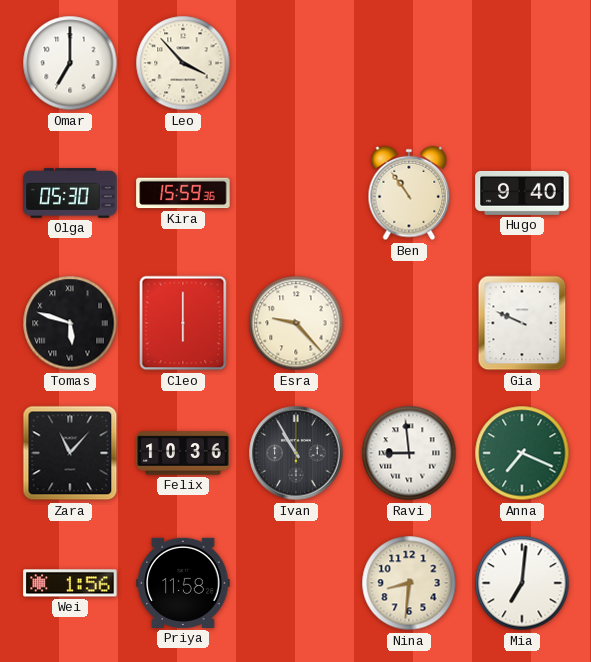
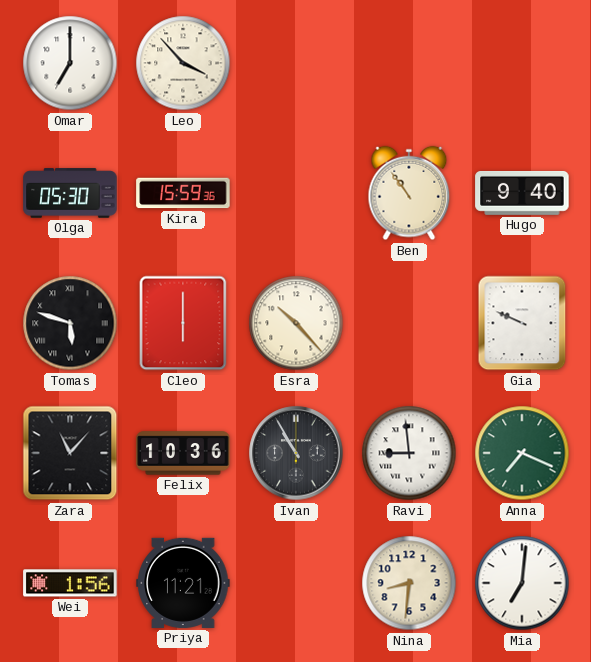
Esra: 9:23 -> 10:23 (296, 323)
Priya: 11:58 -> 11:21 (183, 583)
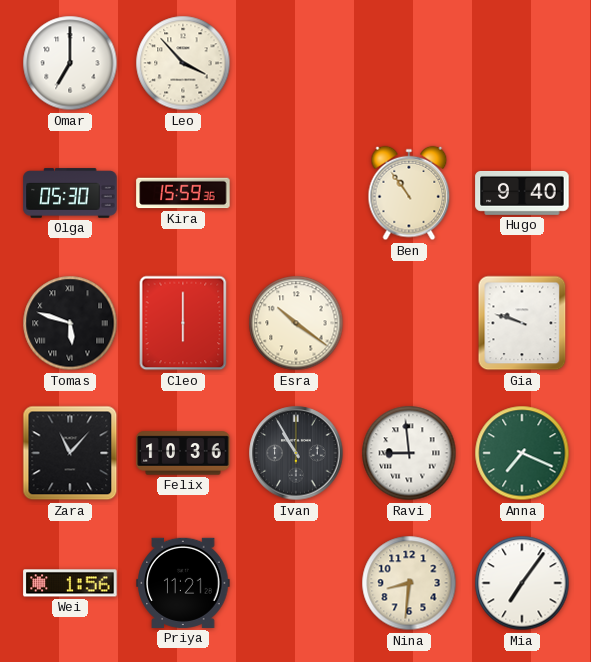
Esra: 10:23 -> 10:21 (296, 323)
Gia: 9:49 -> 9:48 (522, 323)
Mia: 7:01 -> 7:06 (522, 583)
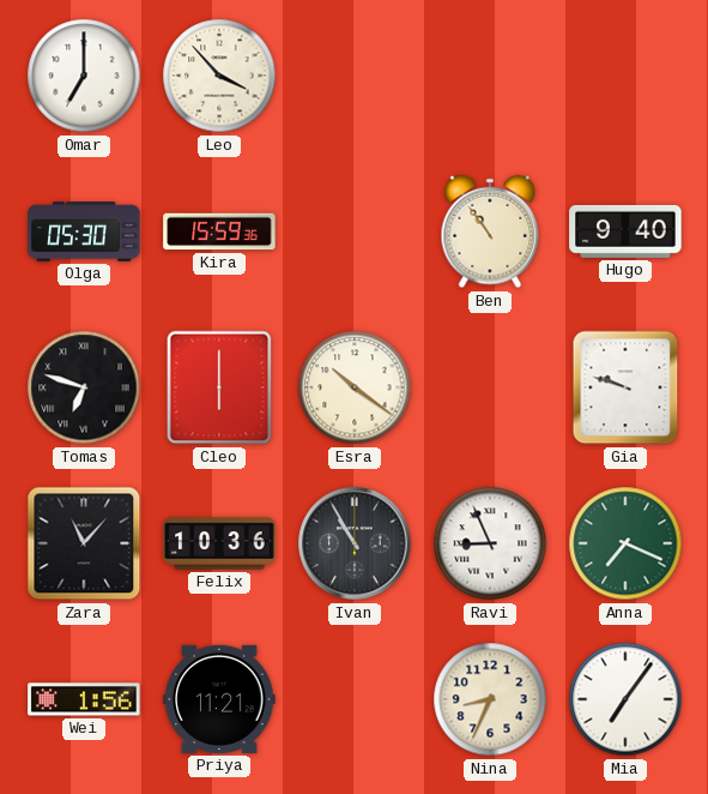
Tomas: 5:48 -> 6:48 (84, 387)
Ravi: 8:59 -> 8:56 (490, 543)
Nina: 8:31 -> 8:34 (490, 699)
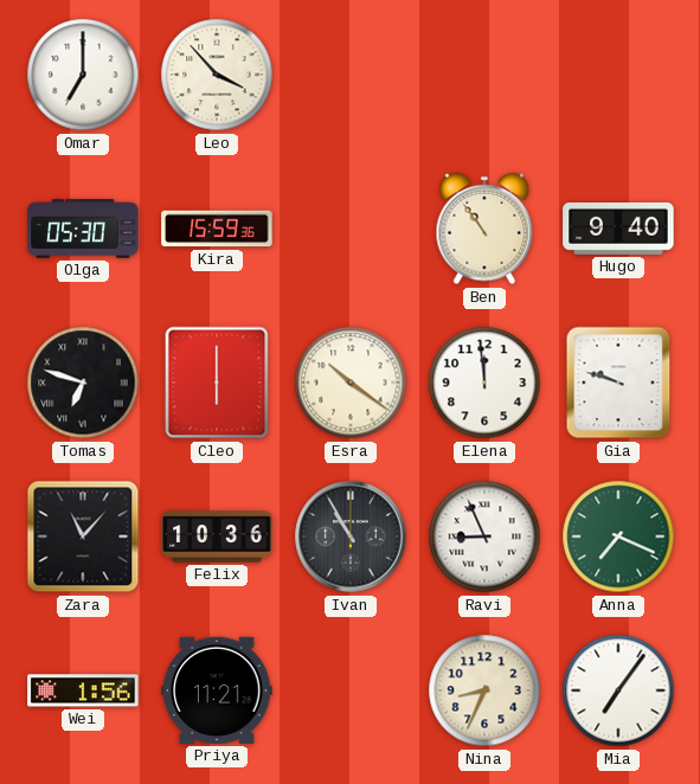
Elena: none -> 11:59 (484, 383)
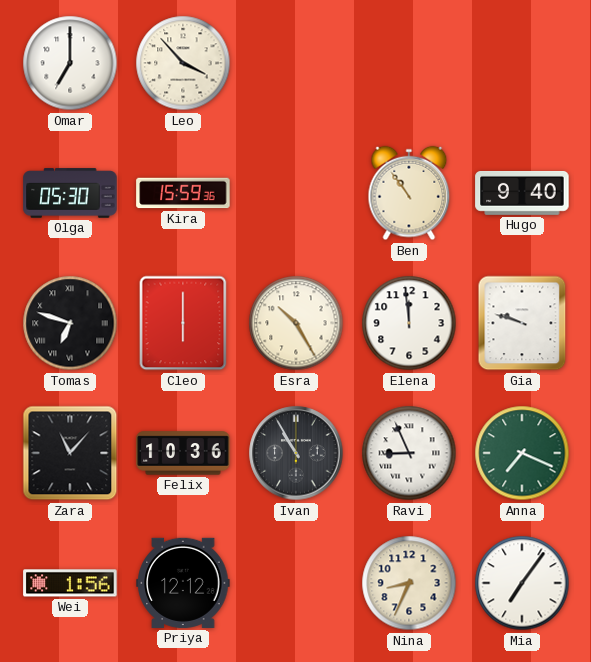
Esra: 10:21 -> 10:25 (296, 323)
Priya: 11:21 -> 12:12 (183, 583)
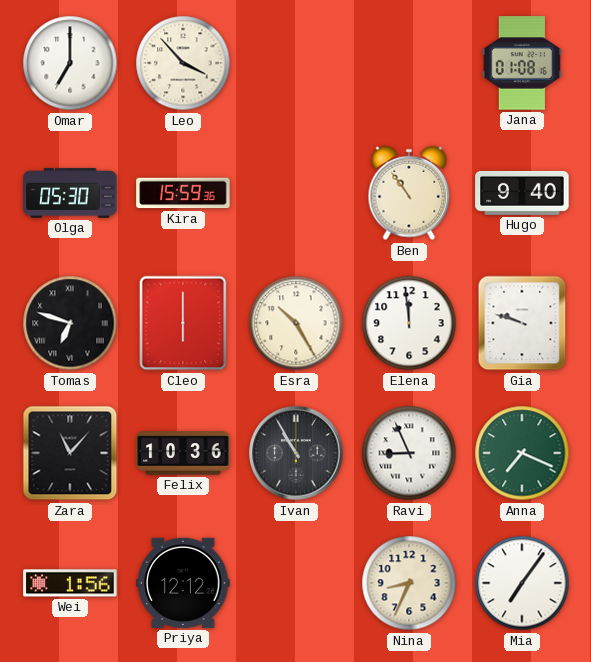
Jana: none -> 01:08 (522, 63)
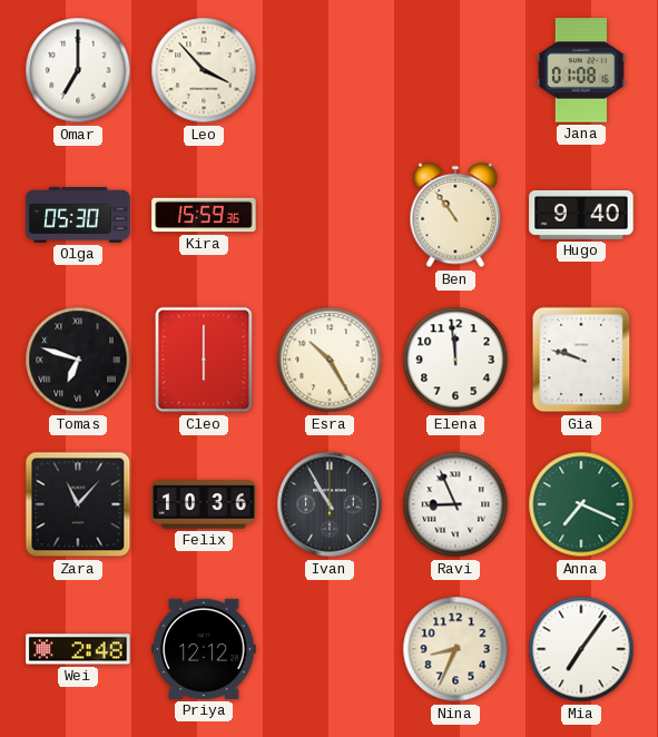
Wei: 1:56 -> 2:48 (78, 649)
